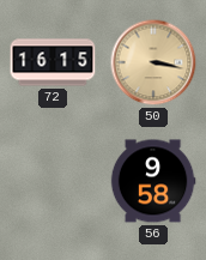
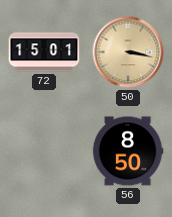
72: 16:15 -> 15:01 (44, 52)
56: 9:58 -> 8:50 (128, 151)
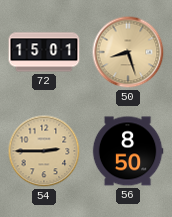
50: 3:17 -> 8:27 (128, 52)
54: none -> 2:45 (44, 151)
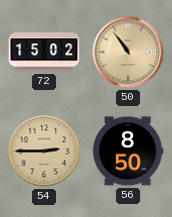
72: 15:01 -> 15:02 (44, 52)
50: 8:27 -> 10:54 (128, 52)
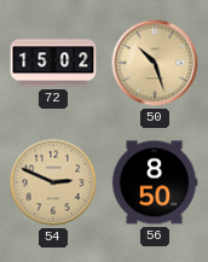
50: 10:54 -> 10:27 (155, 63)
54: 2:45 -> 2:49 (53, 182)
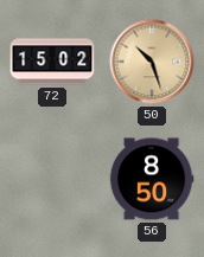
54: 2:49 -> none (53, 182)
